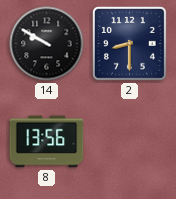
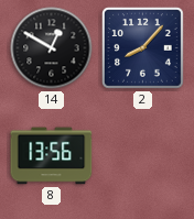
14: 9:50 -> 12:50 (52, 48)
2: 8:30 -> 8:07 (142, 47)
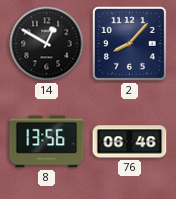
76: none -> 06:46 (130, 142)
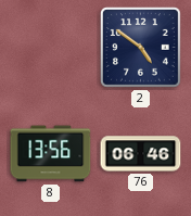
14: 12:50 -> none (47, 44)
2: 8:07 -> 4:51 (140, 47)
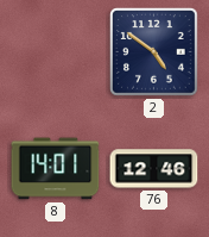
8: 13:56 -> 14:01 (56, 169)
76: 06:46 -> 12:46 (154, 169)
